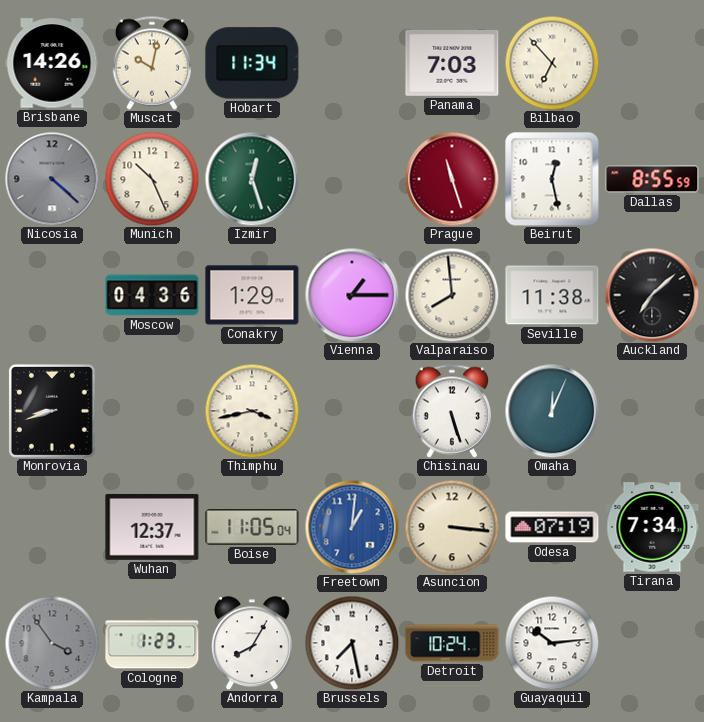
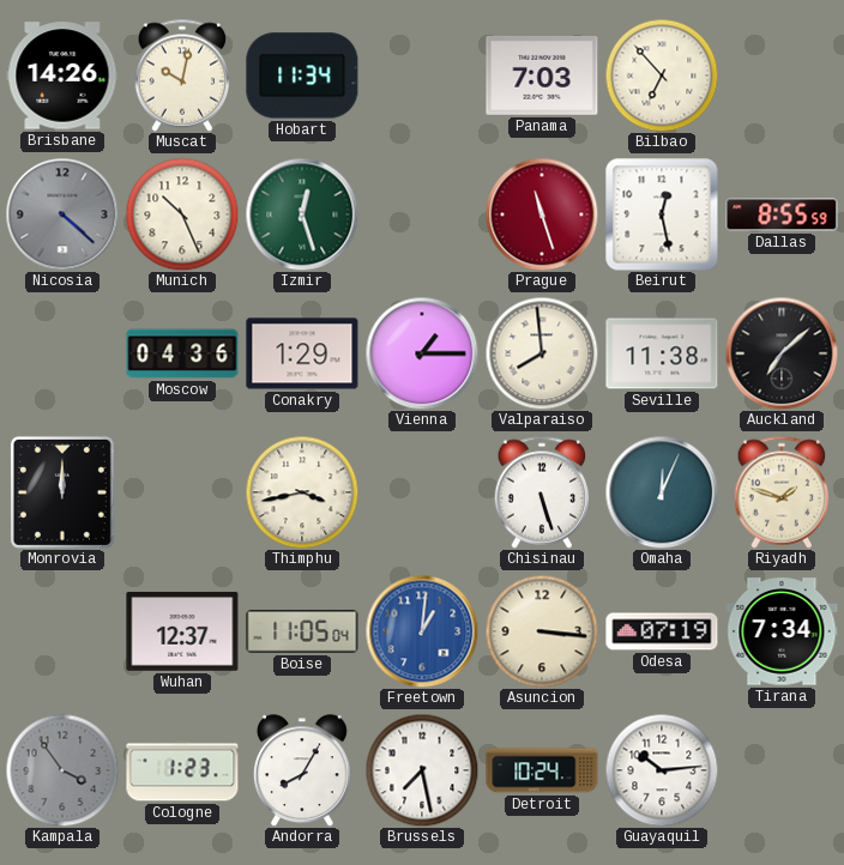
Monrovia: 8:42 -> 12:00 (62, 492)
Riyadh: none -> 1:48 (782, 492)
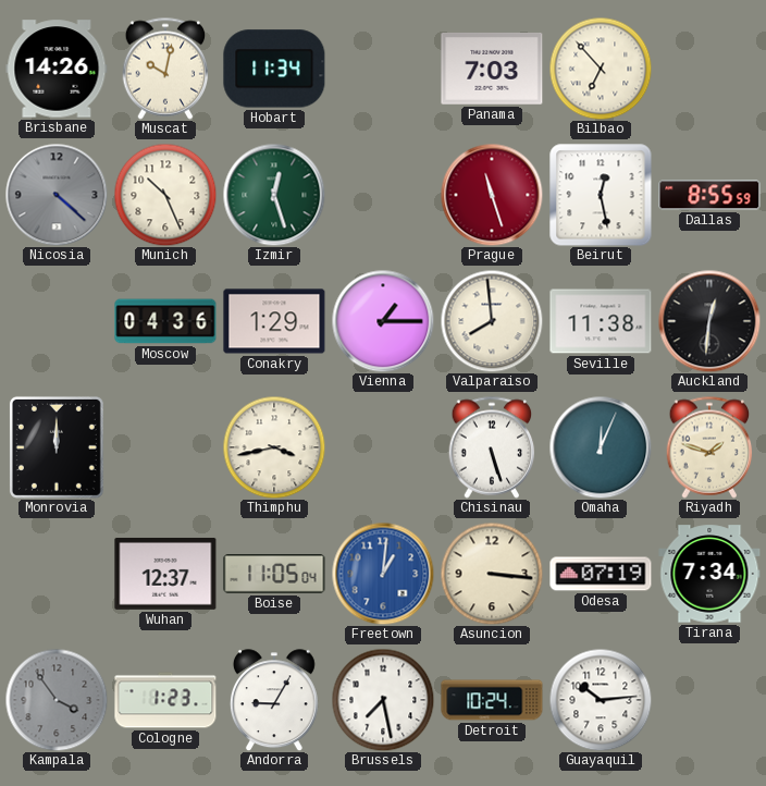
Auckland: 7:08 -> 12:31 (709, 321)
Andorra: 8:05 -> 9:05 (274, 700)
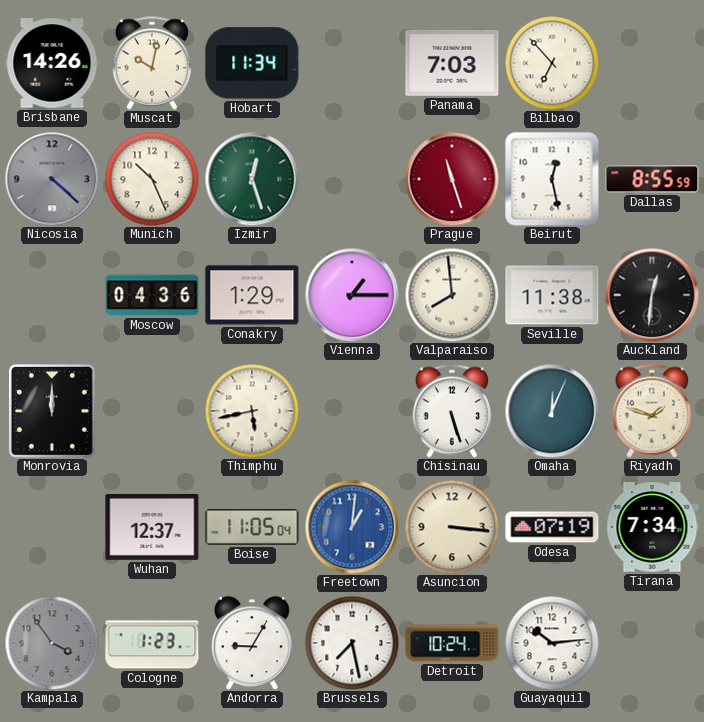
Thimphu: 3:43 -> 5:43 (252, 411)
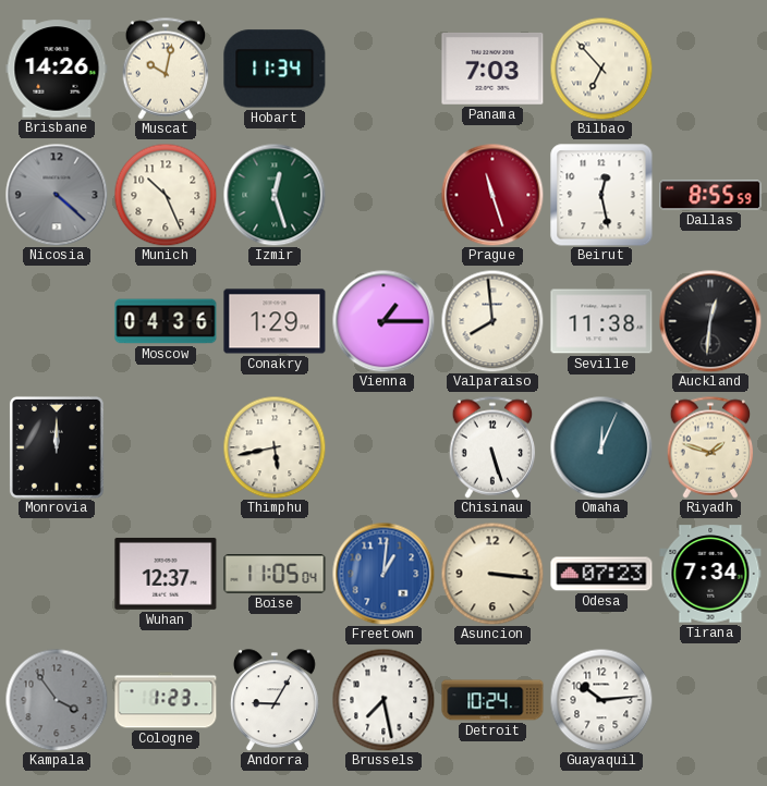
Odesa: 07:19 -> 07:23 (601, 574)
